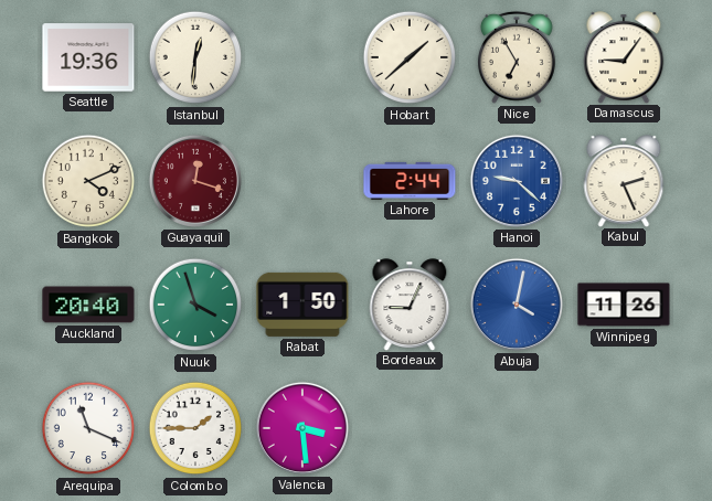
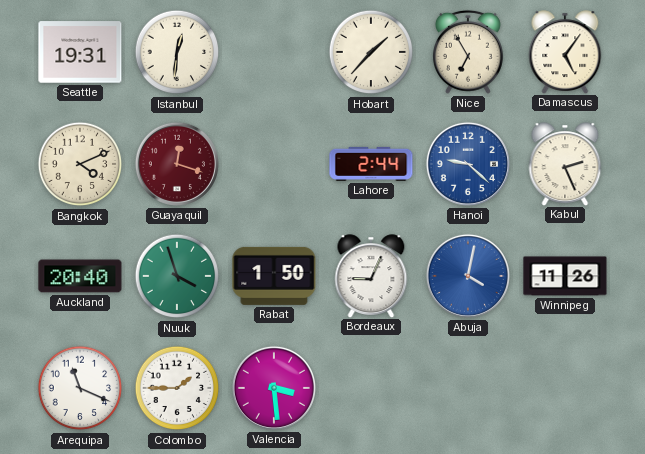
Seattle: 19:36 -> 19:31 (80, 52)
Hobart: 1:38 -> 1:37 (371, 52)
Damascus: 9:06 -> 5:06 (565, 52)
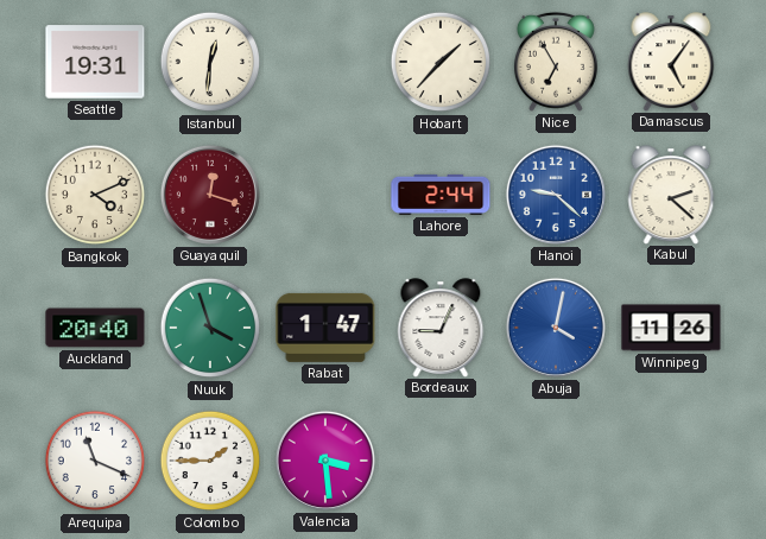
Kabul: 2:26 -> 2:22 (671, 195)
Rabat: 1:50 -> 1:47 (325, 328)
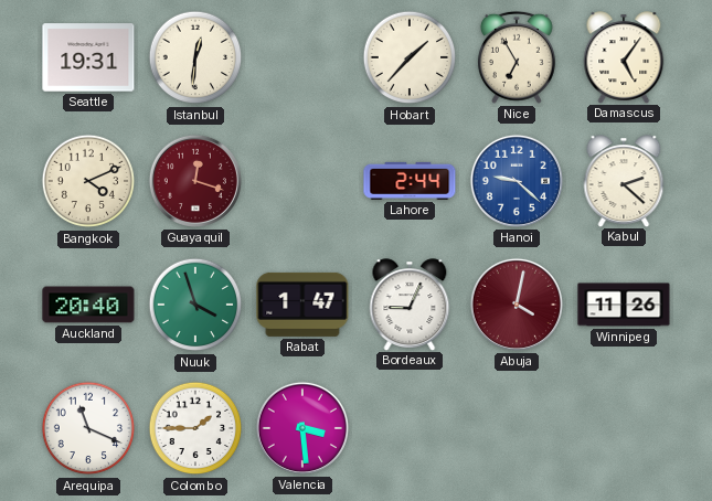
Abuja dial: blue -> burgundy (517, 305)
